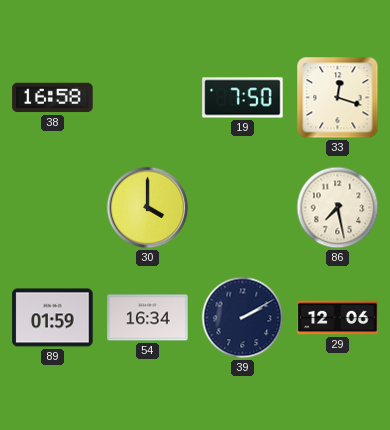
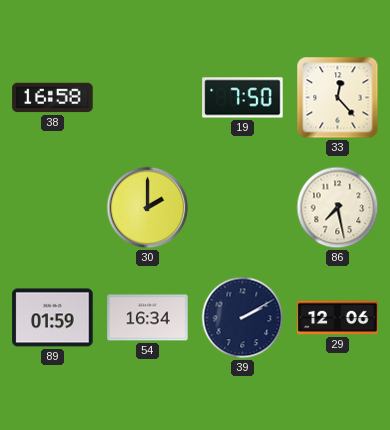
33: 12:18 -> 12:23 (338, 98)
30: 4:00 -> 2:00 (148, 208)
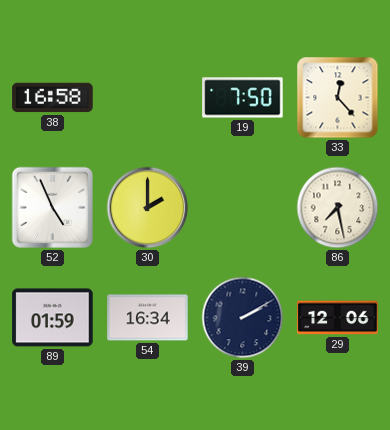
52: none -> 4:56 (52, 207)
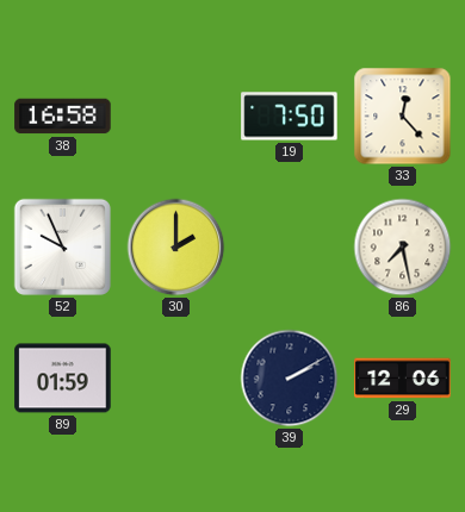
52: 4:56 -> 9:56 (62, 246)
54: 16:34 -> none (148, 318)
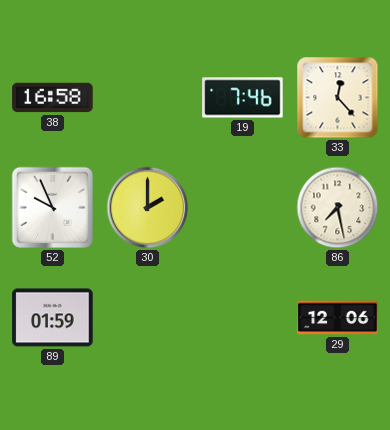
19: 7:50 -> 7:46 (243, 98)
39: 2:10 -> none (290, 379)
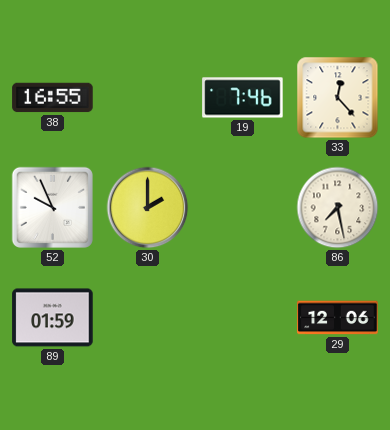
38: 16:58 -> 16:55 (53, 98)
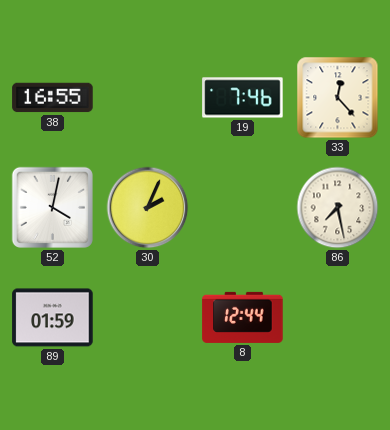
52: 9:56 -> 4:02 (52, 207)
30: 2:00 -> 2:04 (148, 208)
8: none -> 12:44 (243, 317)
29: 12:06 -> none (338, 318)
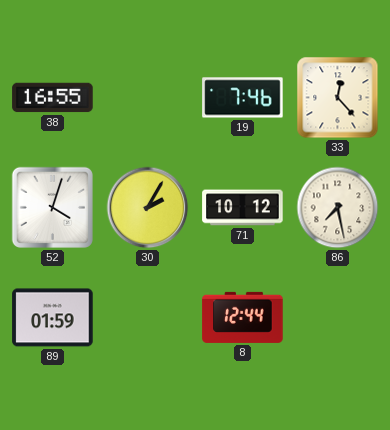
52: 4:02 -> 4:03 (52, 207)
30: 2:04 -> 2:05 (148, 208)
71: none -> 10:12 (243, 208)
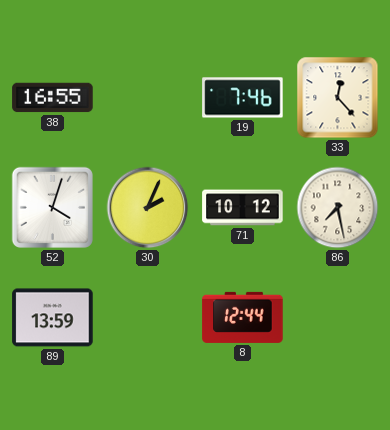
30: 2:05 -> 2:04 (148, 208)
89: 01:59 -> 13:59 (53, 318)
